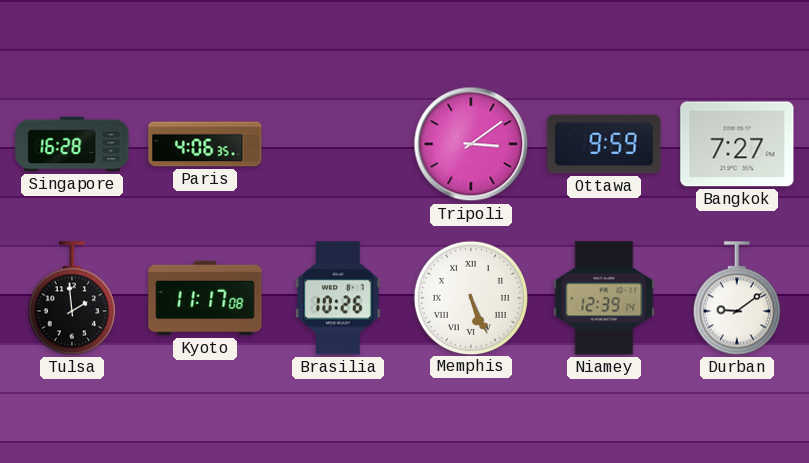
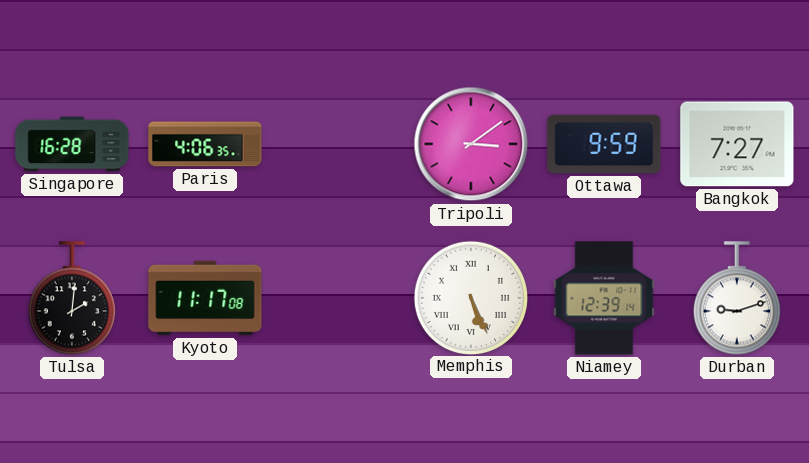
Tulsa: 1:59 -> 2:01 (72, 298)
Brasilia: 10:26 -> none (338, 298)
Durban: 9:09 -> 9:12 (737, 298)
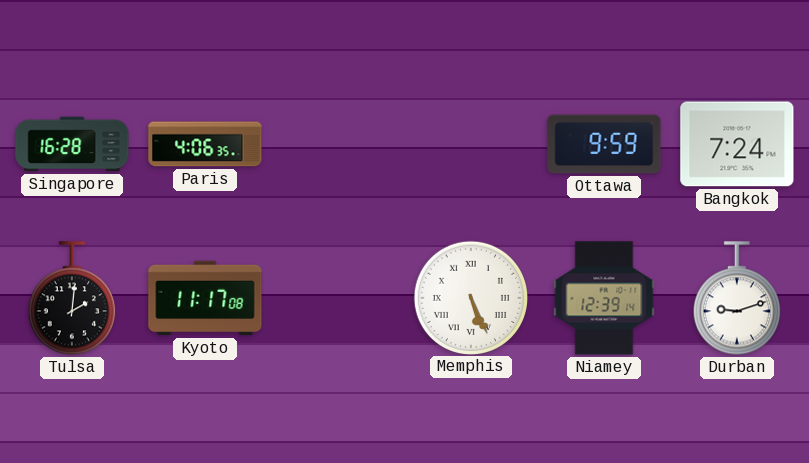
Tripoli: 3:09 -> none (471, 144)
Bangkok: 7:27 -> 7:24 (737, 144)
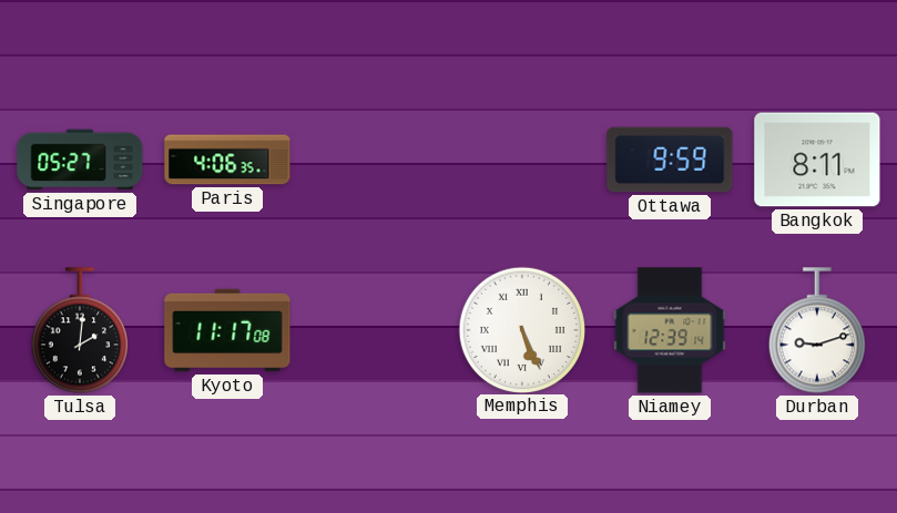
Singapore: 16:28 -> 05:27 (80, 160)
Bangkok: 7:24 -> 8:11 (817, 160)
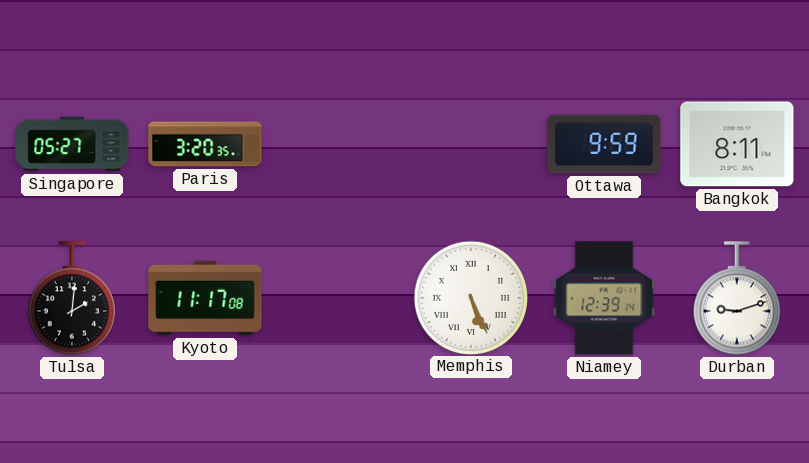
Paris: 4:06 -> 3:20 (205, 144)
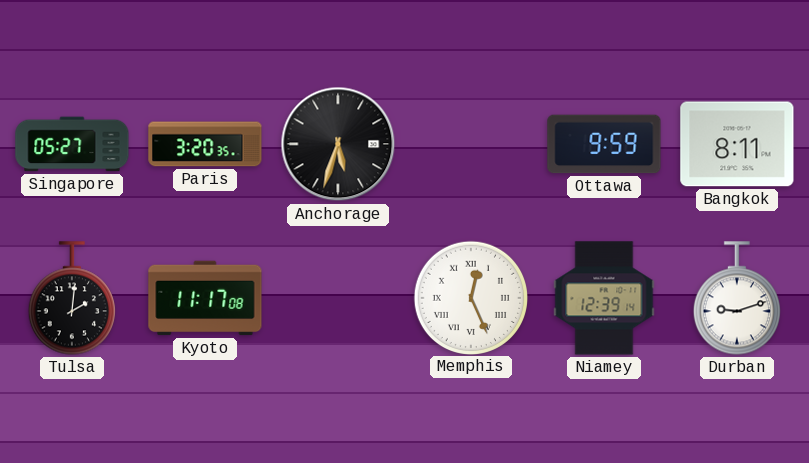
Anchorage: none -> 5:33 (338, 144)
Memphis: 5:26 -> 12:26 (470, 297)
